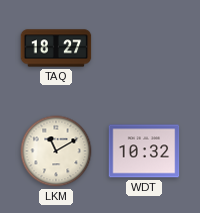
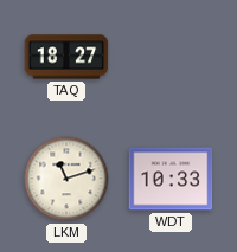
LKM: 11:10 -> 11:12 (66, 179)
WDT: 10:32 -> 10:33 (171, 179)
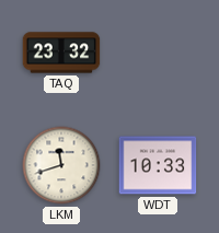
TAQ: 18:27 -> 23:32 (61, 53)
LKM: 11:12 -> 11:42 (61, 165)
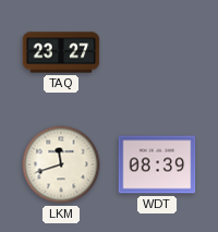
TAQ: 23:32 -> 23:27 (61, 52)
WDT: 10:33 -> 08:39 (157, 164)
